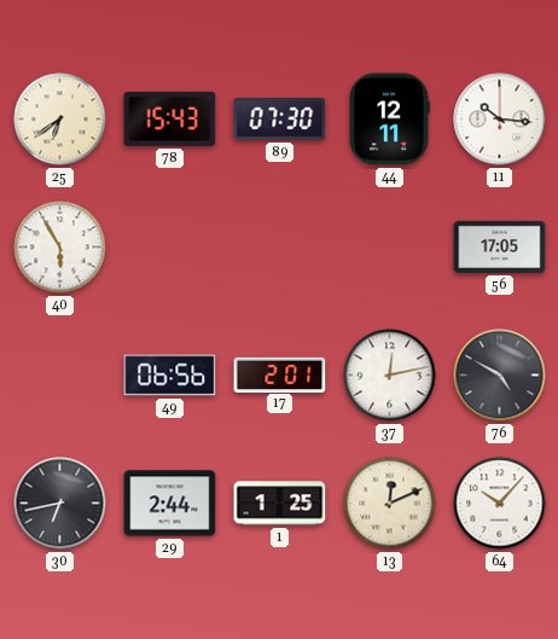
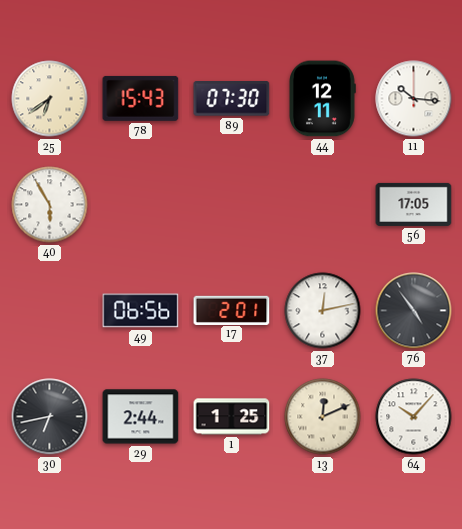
76: 4:50 -> 4:54 (414, 311)
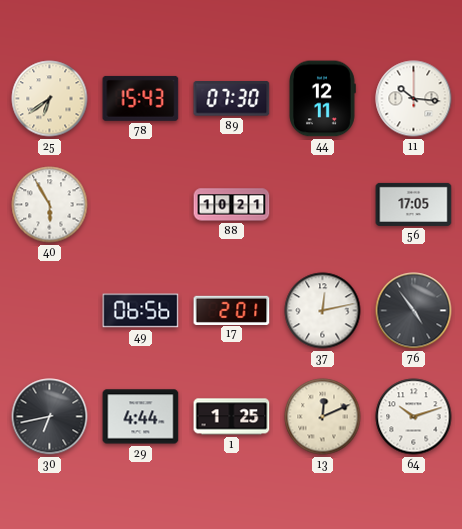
88: none -> 10:21 (232, 205)
29: 2:44 -> 4:44 (141, 417)
64: 10:07 -> 10:12 (414, 417)
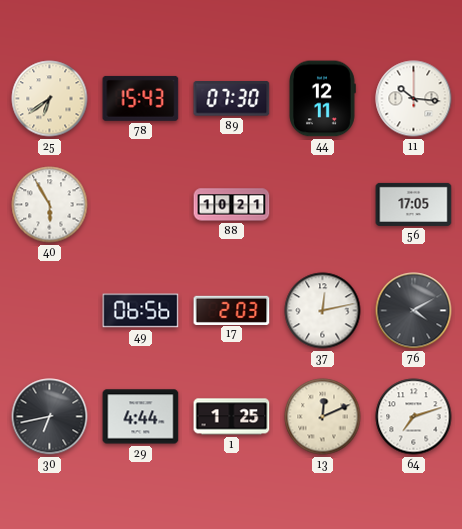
17: 2:01 -> 2:03 (232, 310)
76: 4:54 -> 4:10 (414, 311)
64: 10:12 -> 7:12 (414, 417)
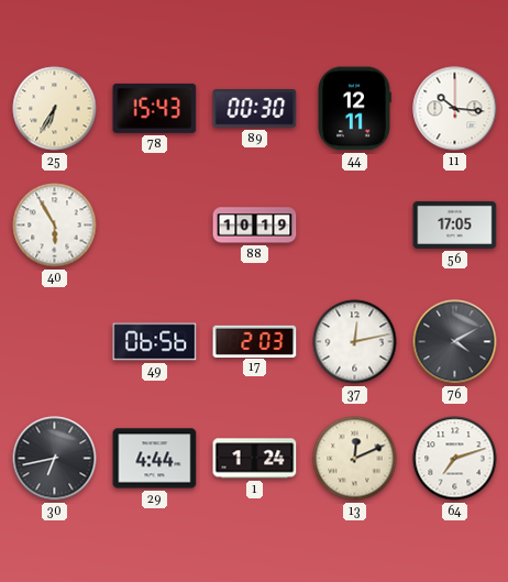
25: 6:39 -> 6:35 (55, 109)
89: 07:30 -> 00:30 (255, 109)
88: 10:21 -> 10:19 (255, 226)
1: 1:25 -> 1:24 (255, 459)
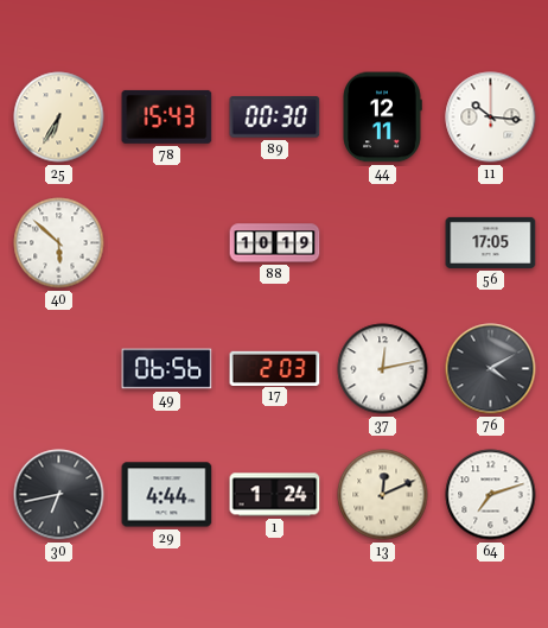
40: 5:55 -> 5:52 (59, 243)
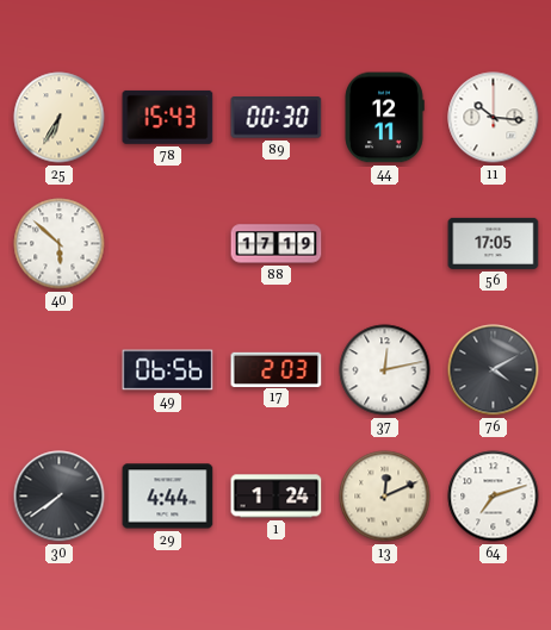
88: 10:19 -> 17:19 (277, 244)
30: 6:43 -> 7:39 (60, 497)
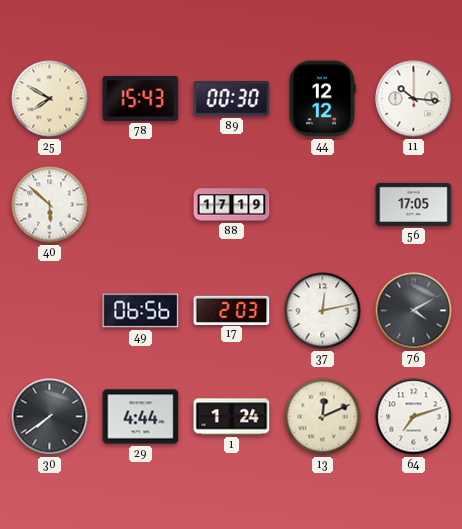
25: 6:35 -> 7:50 (50, 99)
44: 12:11 -> 12:12 (322, 99)
